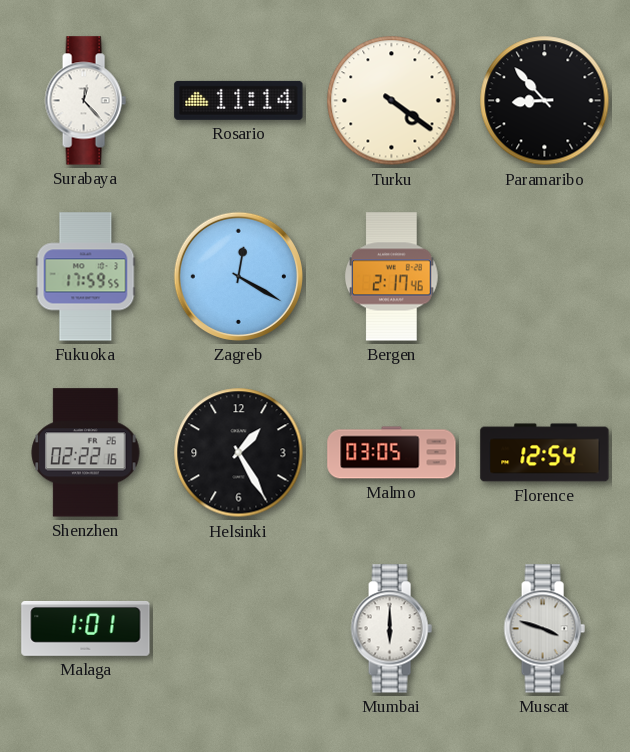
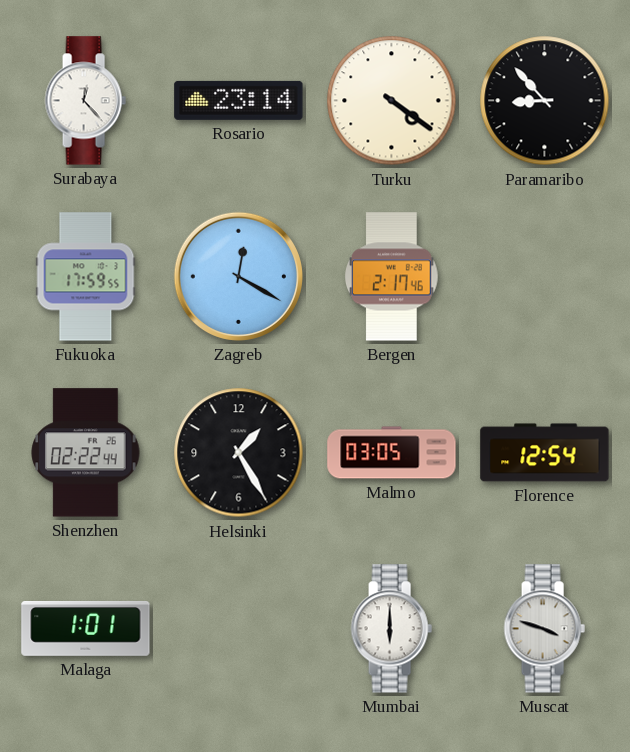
Rosario: 11:14 -> 23:14 (239, 100)
Shenzhen: 02:22:16 -> 02:22:44 (86, 453)
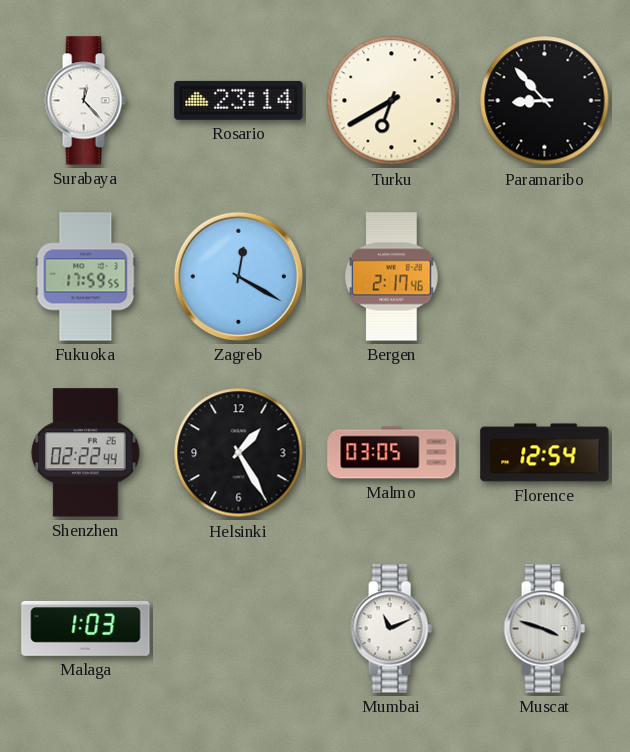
Turku: 4:21 -> 6:40 (392, 101)
Malaga: 1:01 -> 1:03 (86, 628)
Mumbai: 6:00 -> 11:11 (391, 629)
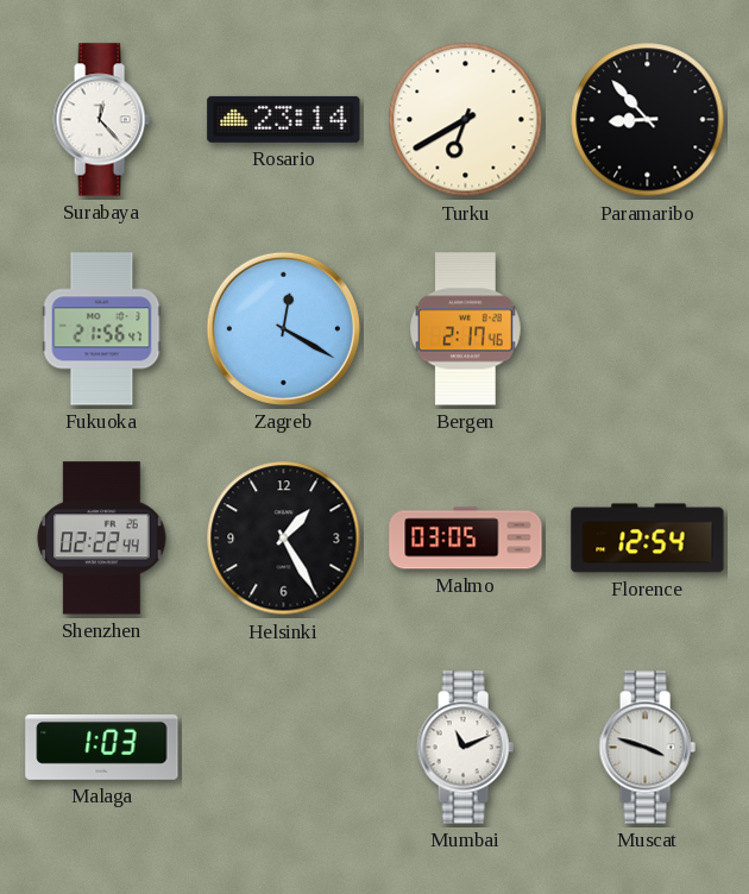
Fukuoka: 17:59 -> 21:56 (102, 329)
